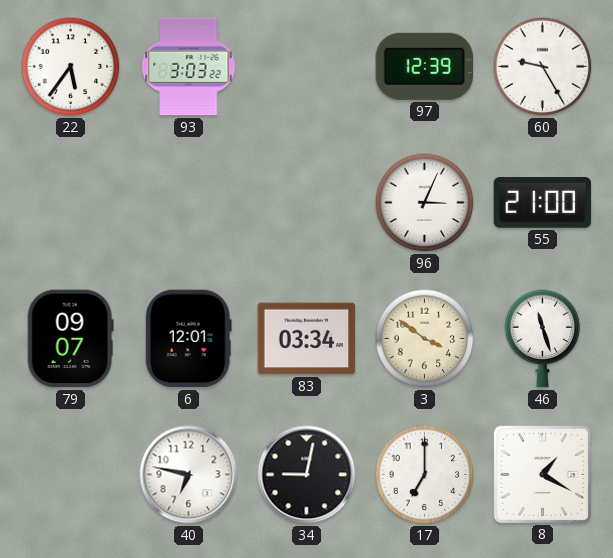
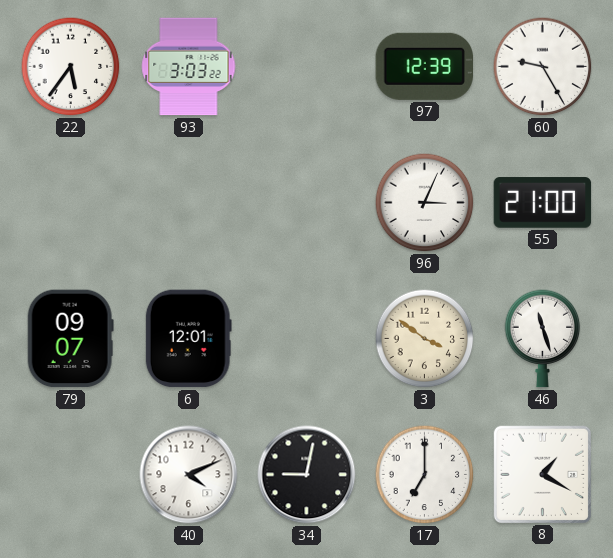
83: 03:34 -> none (307, 339)
40: 6:47 -> 4:11 (189, 475)
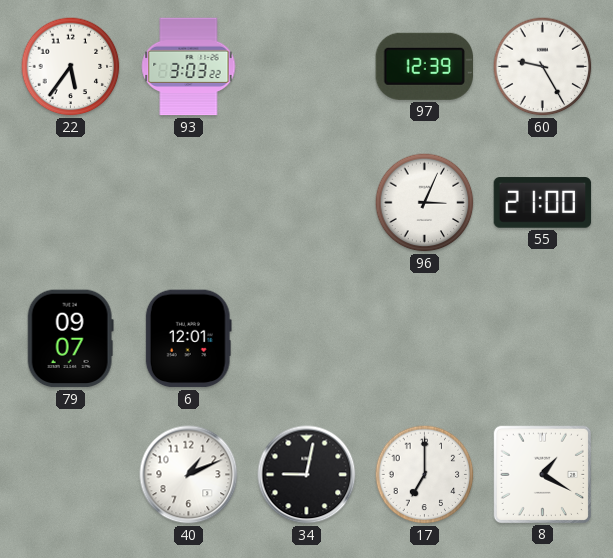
3: 3:51 -> none (425, 339)
46: 11:27 -> none (543, 339)
40: 4:11 -> 1:11 (189, 475)
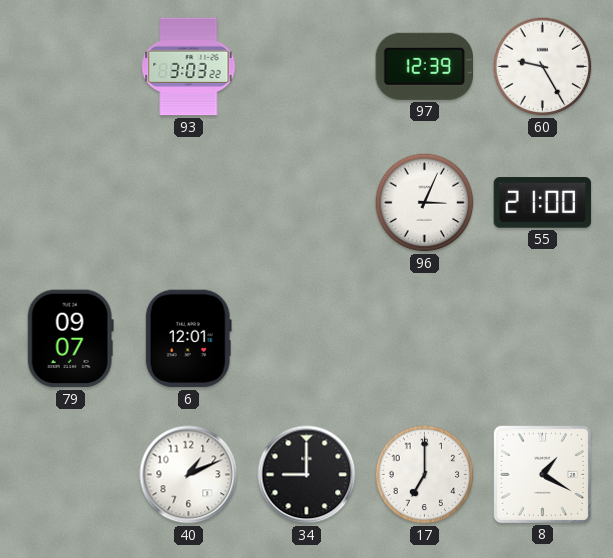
22: 5:36 -> none (71, 67)
34: 9:02 -> 9:00 (307, 475)
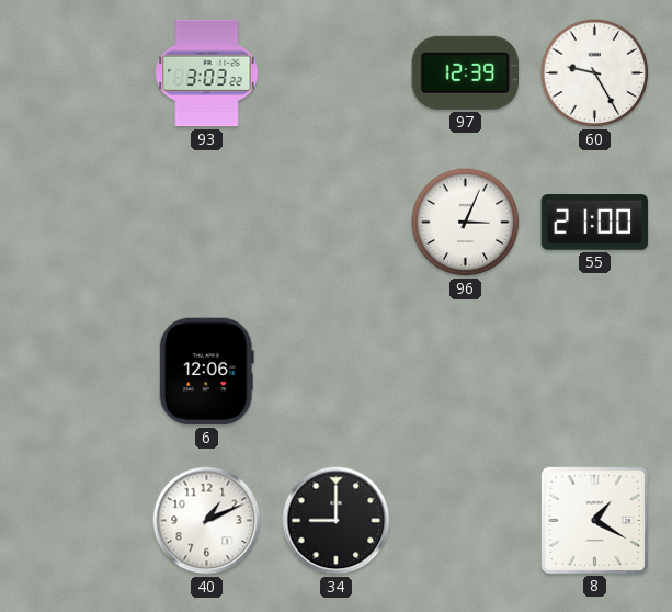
79: 09:07 -> none (70, 339)
6: 12:01 -> 12:06 (206, 372)
17: 7:00 -> none (425, 475)
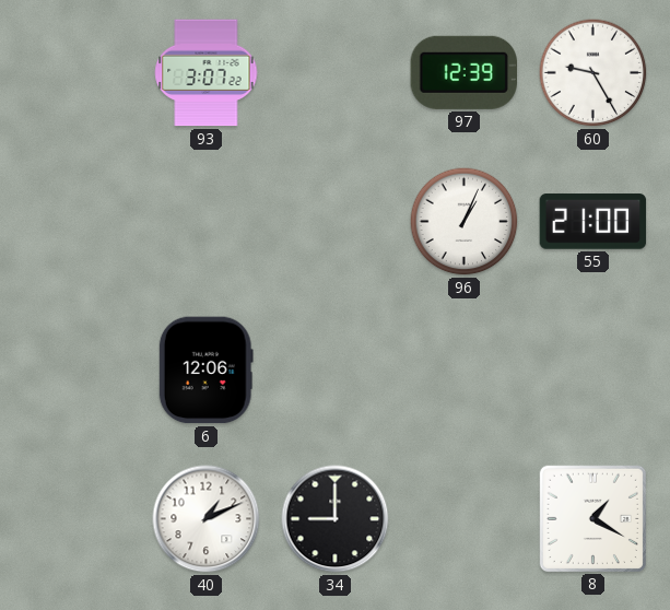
93: 3:03 -> 3:07 (207, 73)
96: 3:04 -> 1:04 (465, 222)
